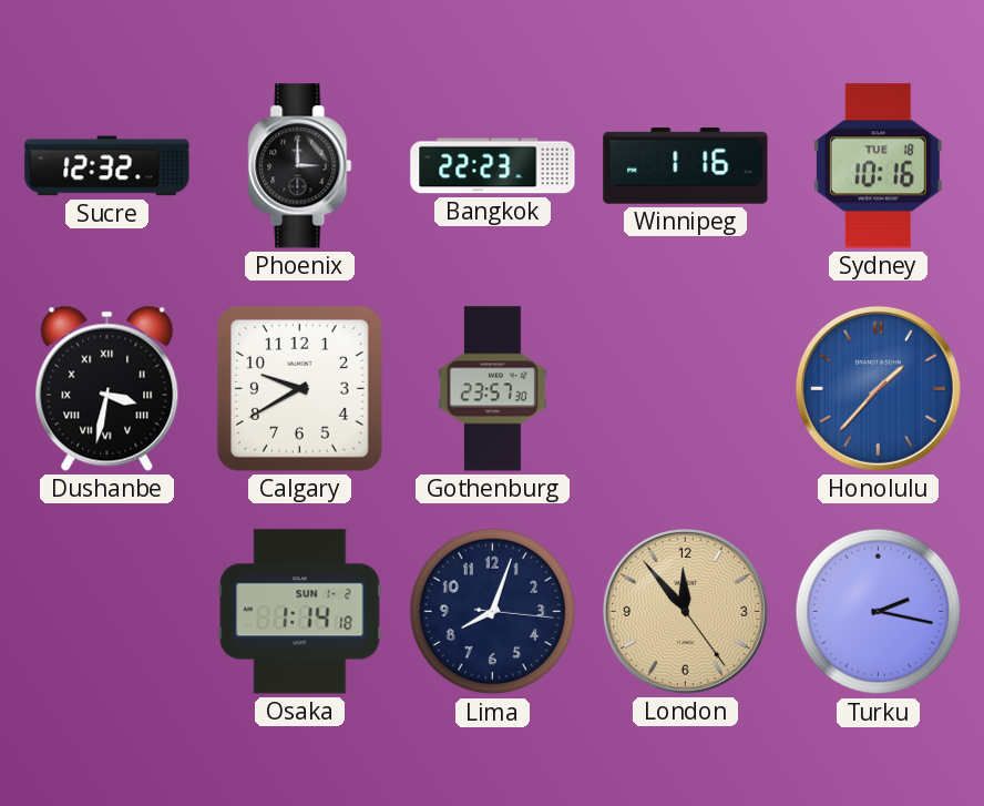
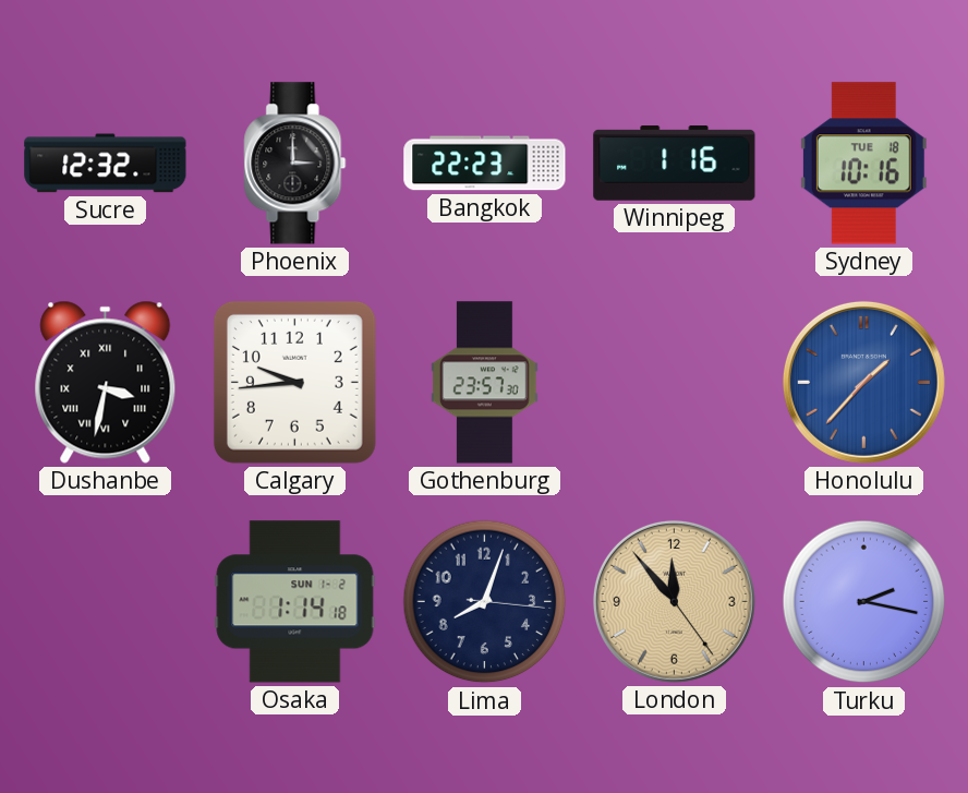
Calgary: 9:40 -> 9:44 (294, 382)
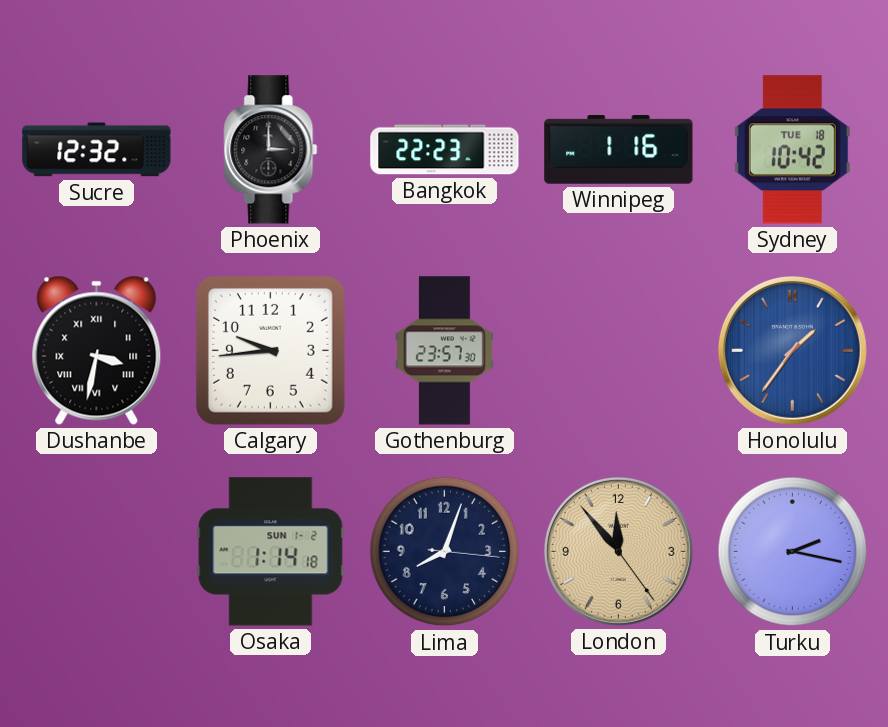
Sydney: 10:16 -> 10:42 (792, 150)
Honolulu: 1:37 -> 1:36 (792, 350)
